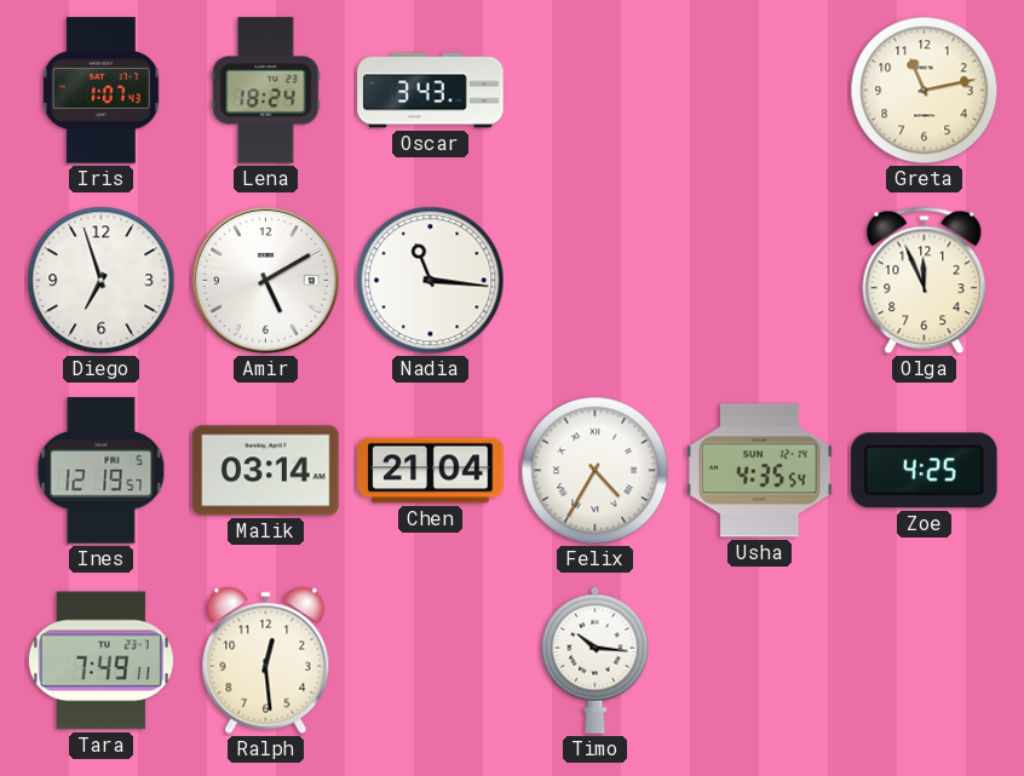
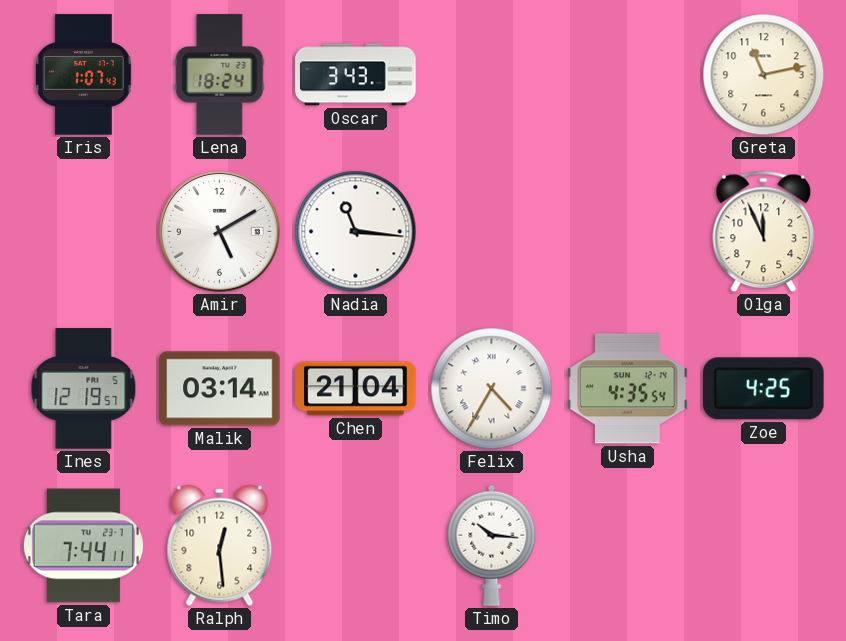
Diego: 6:57 -> none (102, 281)
Tara: 7:49 -> 7:44 (83, 546)
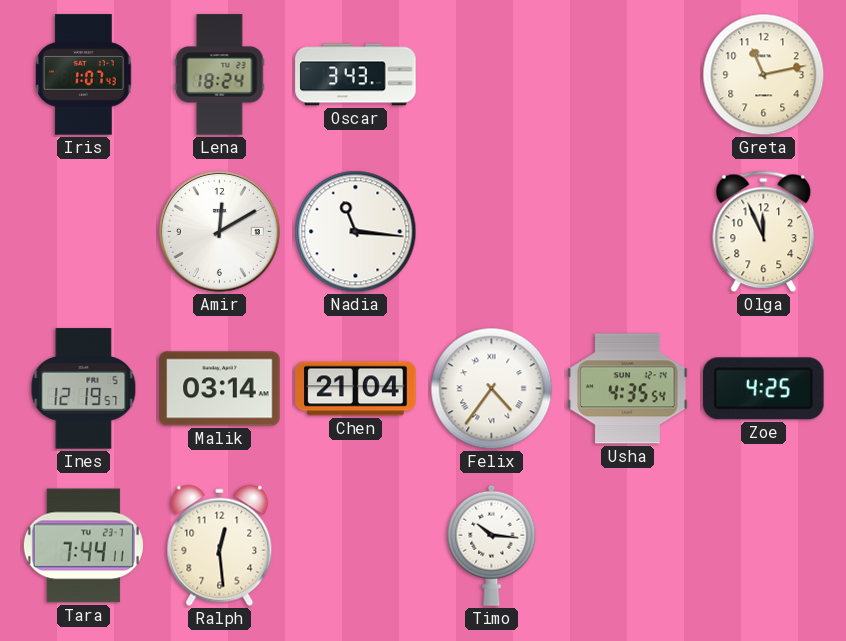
Amir: 5:10 -> 12:10 (219, 231)
Felix: 4:35 -> 4:36 (492, 389)
